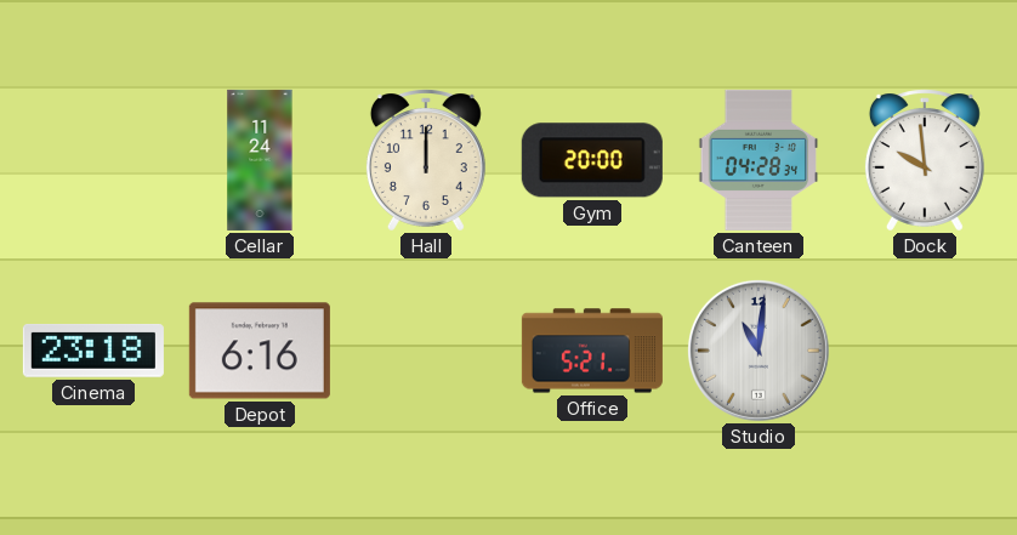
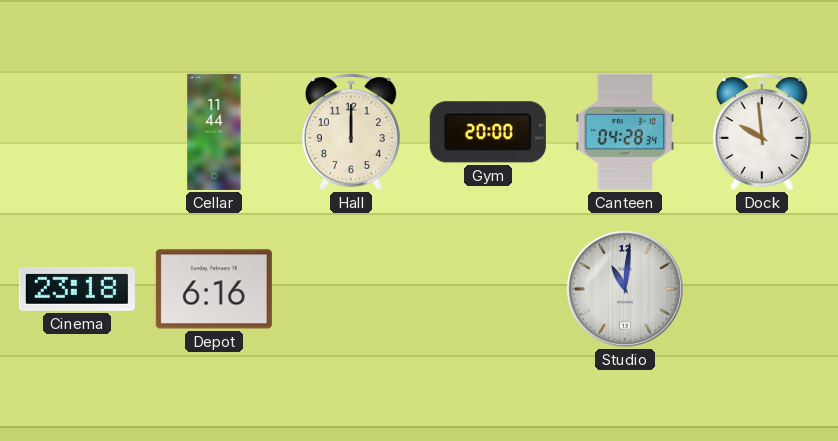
Cellar: 11:24 -> 11:44 (214, 132)
Office: 5:21 -> none (592, 351)
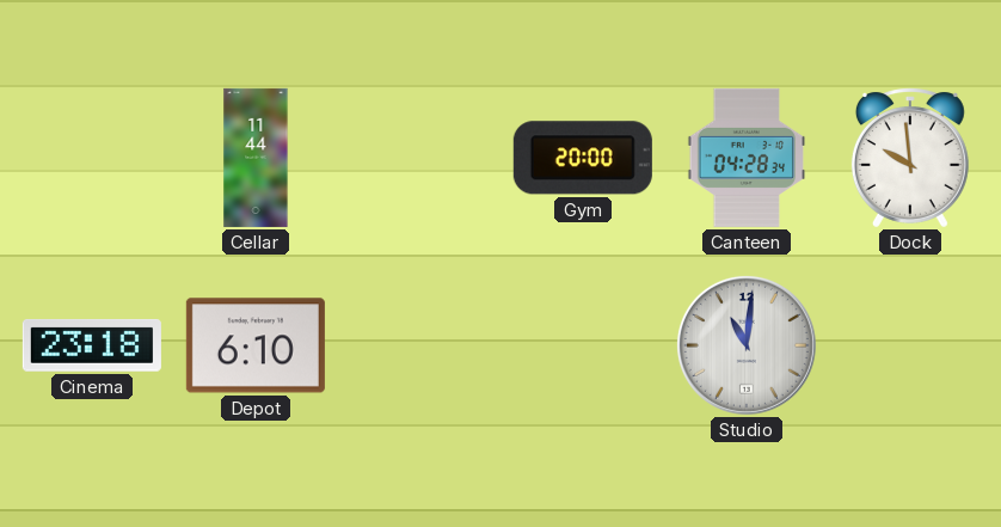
Hall: 12:00 -> none (351, 132)
Depot: 6:16 -> 6:10 (256, 345)
